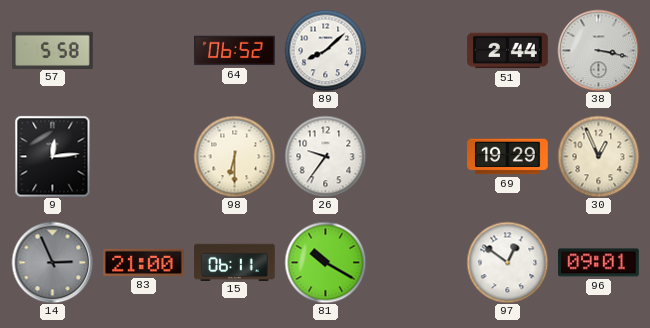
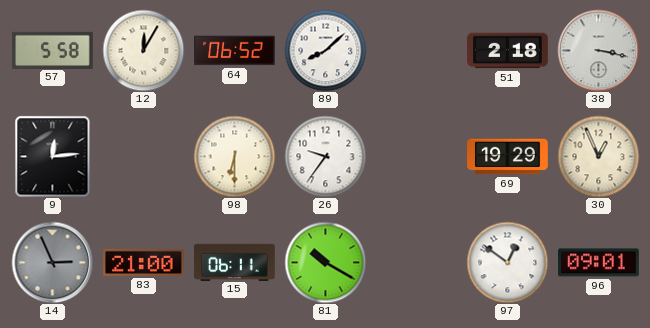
12: none -> 12:05 (143, 50)
51: 2:44 -> 2:18 (508, 51)
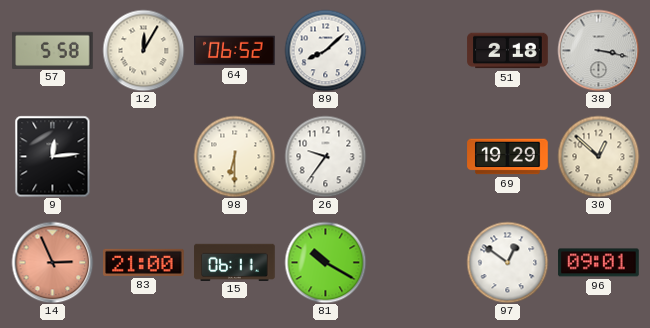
30: 12:56 -> 12:52 (598, 156)
14 dial: grey -> salmon (52, 262)
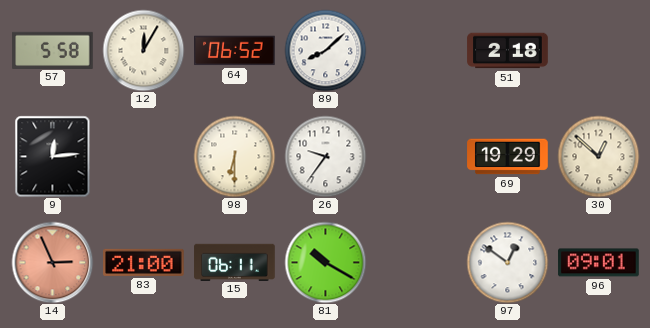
38: 3:17 -> none (598, 50)
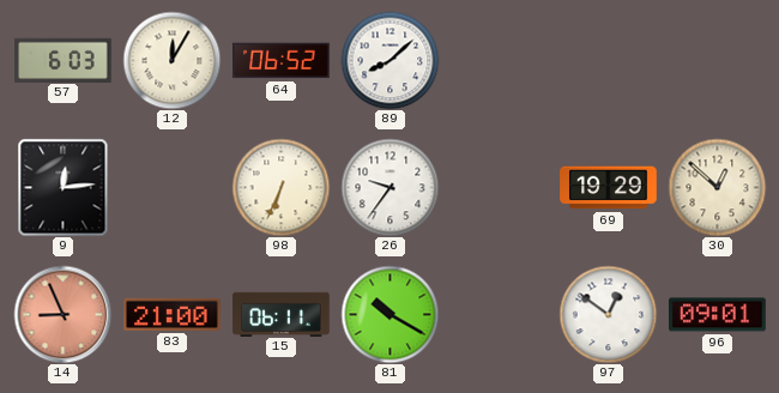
57: 5:58 -> 6:03 (64, 60)
51: 2:18 -> none (508, 51)
98: 6:30 -> 6:34 (280, 187)
14: 2:56 -> 8:56 (62, 314)
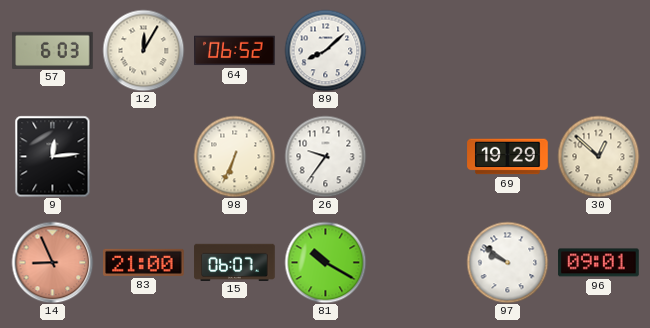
15: 06:11 -> 06:07 (235, 262)
97: 12:51 -> 9:51 (507, 262)
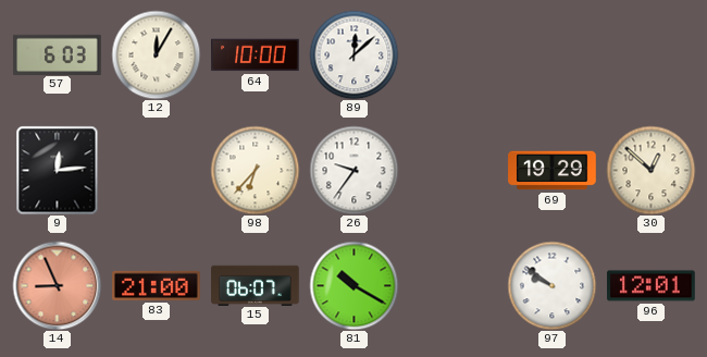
64: 06:52 -> 10:00 (256, 56)
89: 8:08 -> 12:08 (353, 54)
98: 6:34 -> 6:37 (255, 170)
96: 09:01 -> 12:01 (652, 286)
